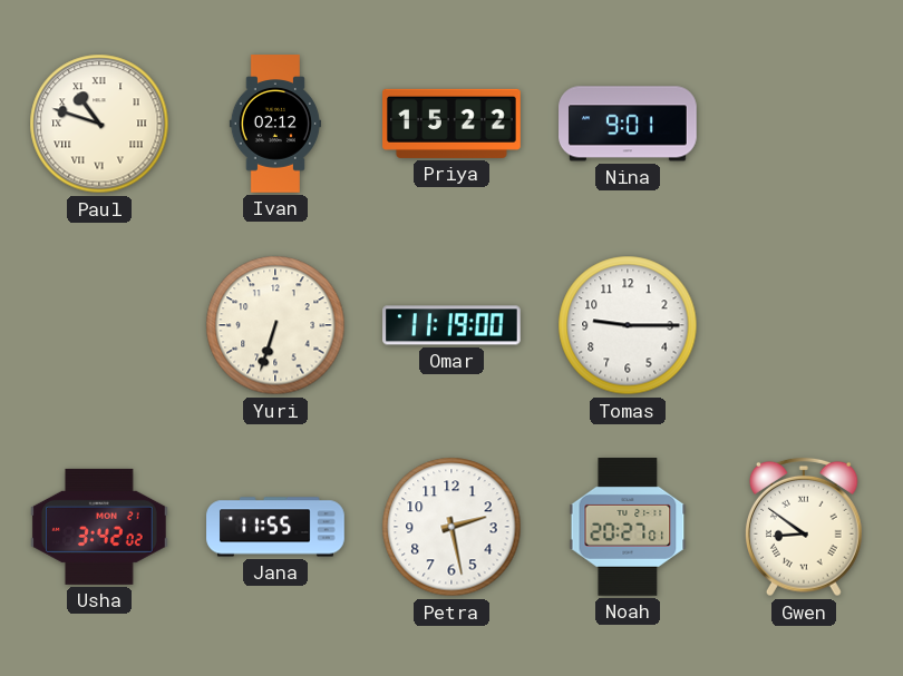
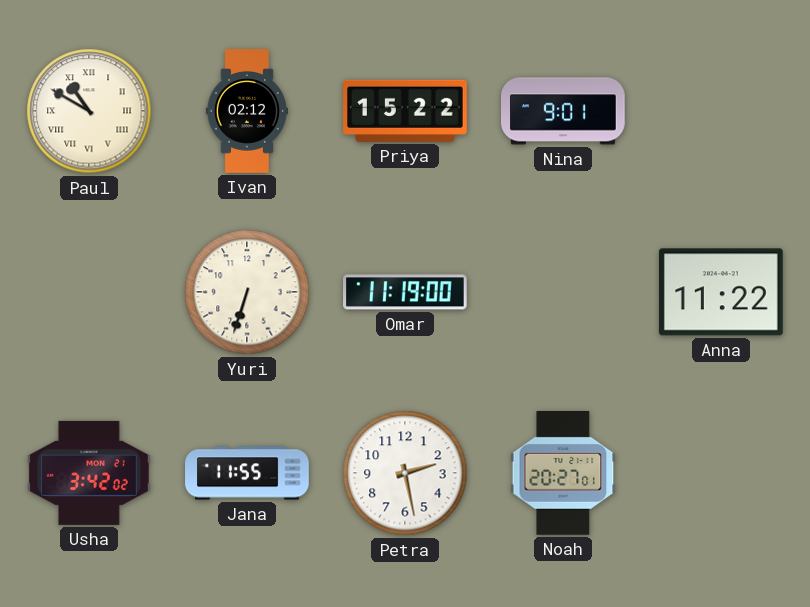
Paul: 10:48 -> 10:50 (89, 111)
Tomas: 9:15 -> none (628, 325)
Anna: none -> 11:22 (721, 292)
Gwen: 8:51 -> none (804, 527)
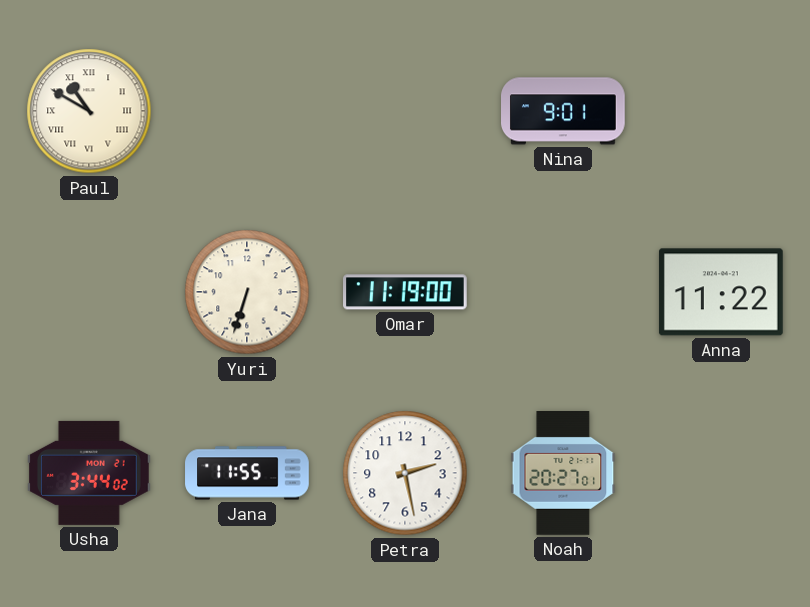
Ivan: 02:12 -> none (247, 111)
Priya: 15:22 -> none (406, 111)
Usha: 3:42 -> 3:44 (90, 473)
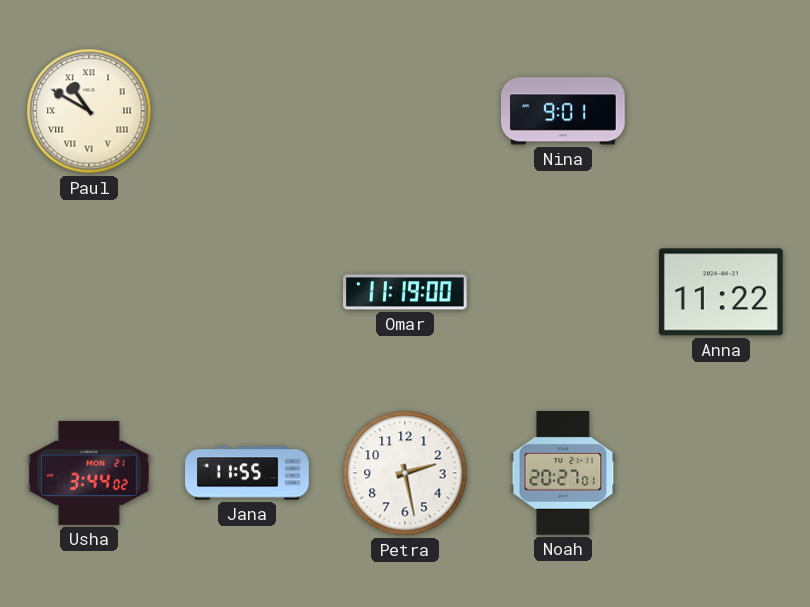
Yuri: 6:33 -> none (247, 292)
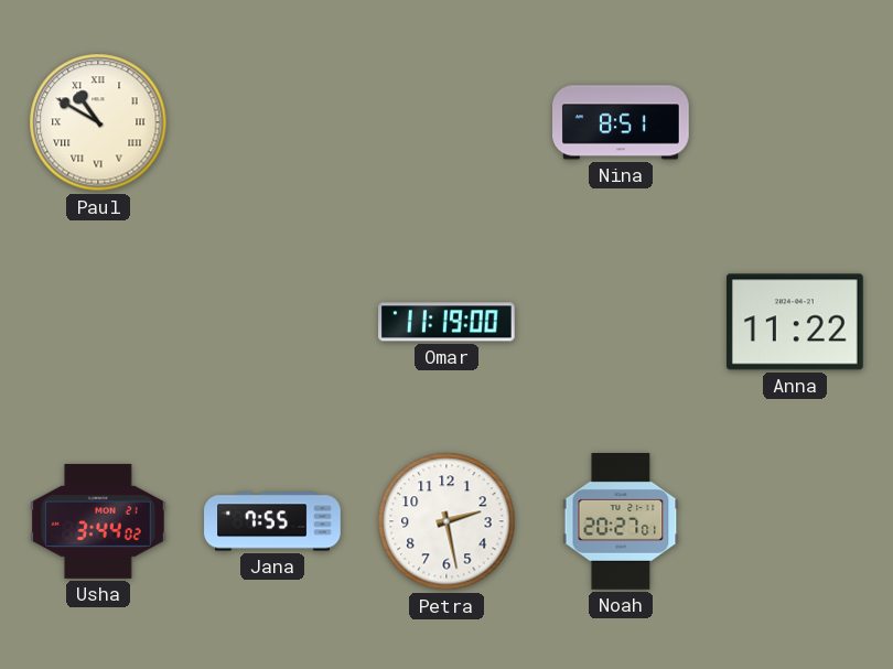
Nina: 9:01 -> 8:51 (622, 122)
Jana: 11:55 -> 7:55 (272, 521)
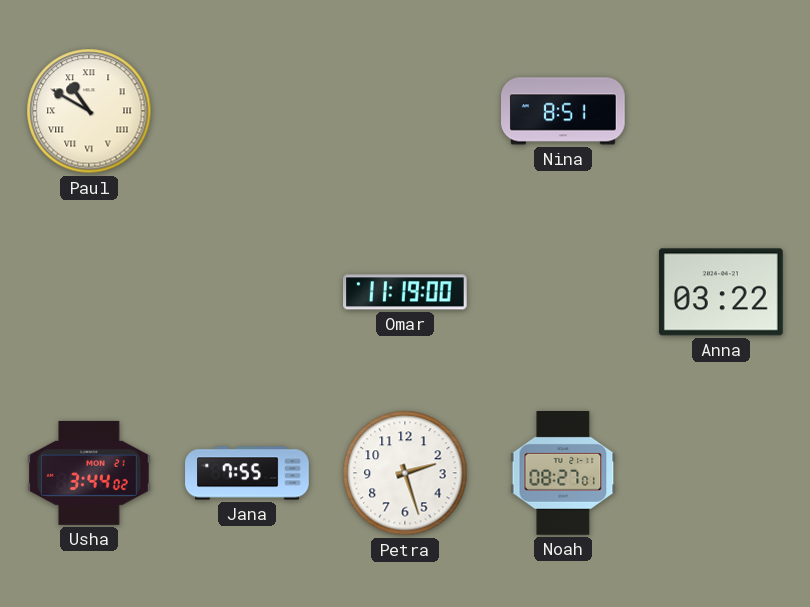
Anna: 11:22 -> 03:22 (721, 292)
Petra: 2:28 -> 2:27 (405, 473)
Noah: 20:27 -> 08:27 (563, 474)
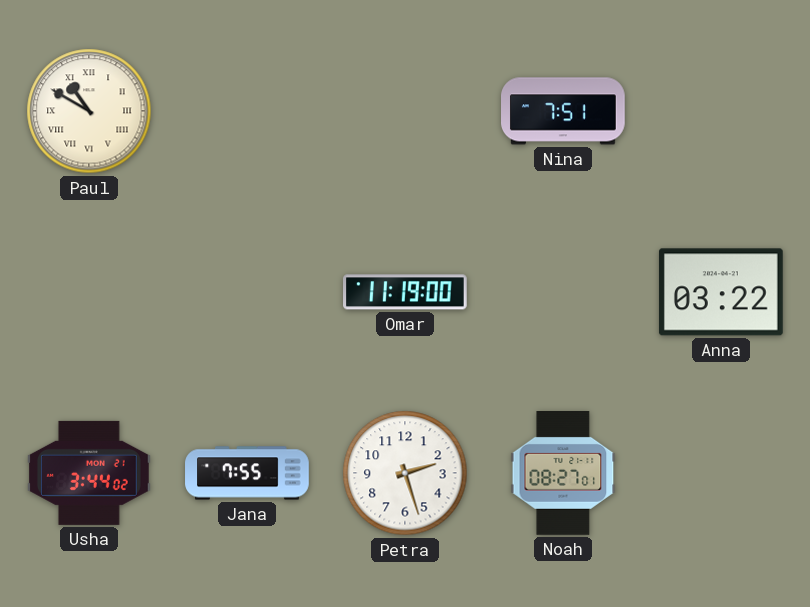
Nina: 8:51 -> 7:51 (564, 111)
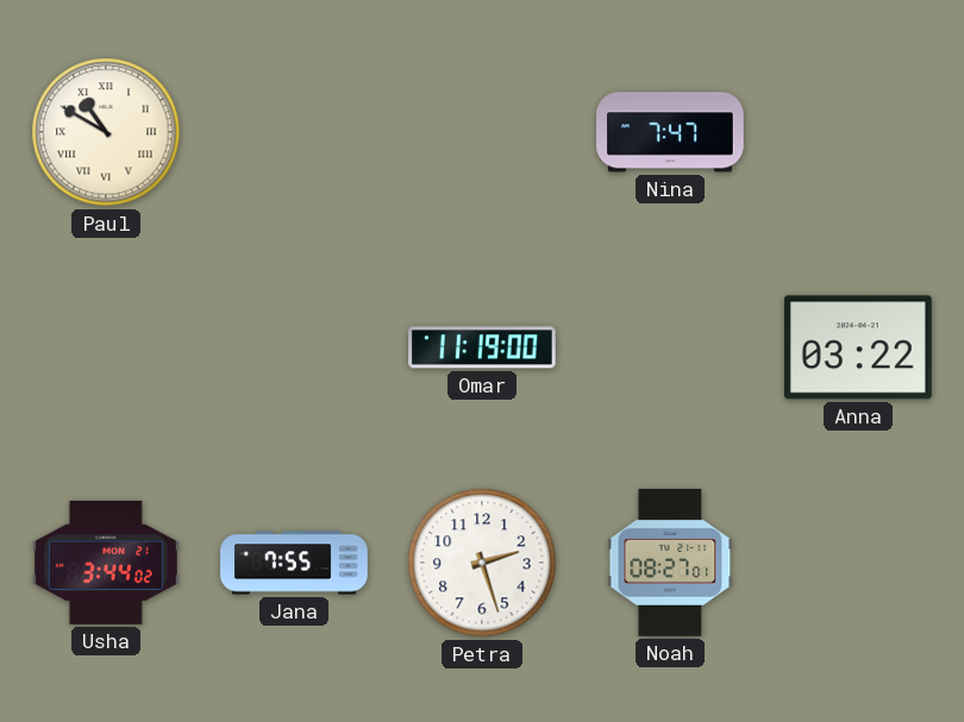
Nina: 7:51 -> 7:47 (671, 132)
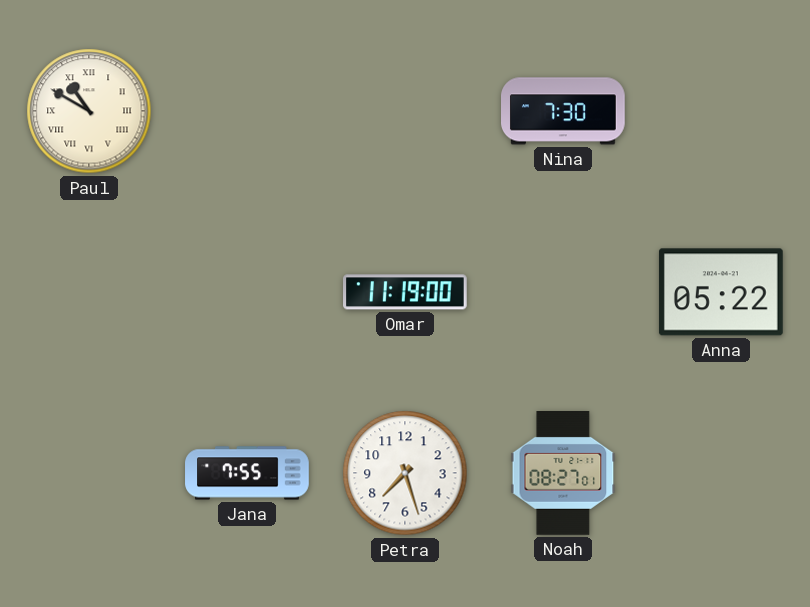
Nina: 7:47 -> 7:30 (564, 111)
Anna: 03:22 -> 05:22 (721, 292)
Usha: 3:44 -> none (107, 563)
Petra: 2:27 -> 7:27 (405, 473)
